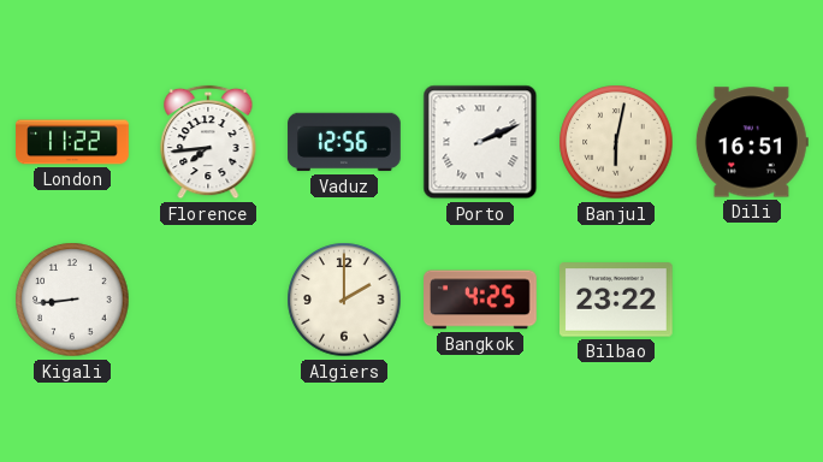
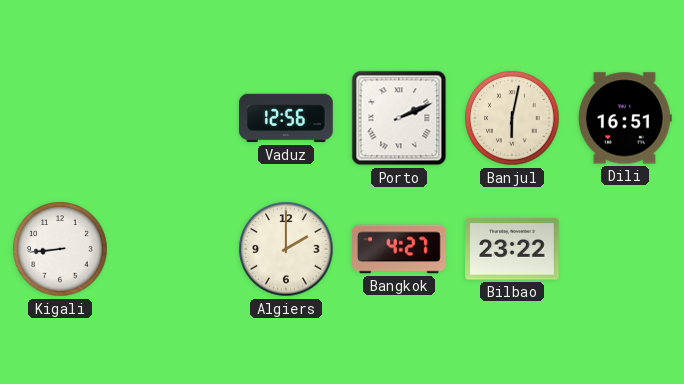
London: 11:22 -> none (72, 142)
Florence: 7:44 -> none (208, 142)
Bangkok: 4:25 -> 4:27 (399, 249)
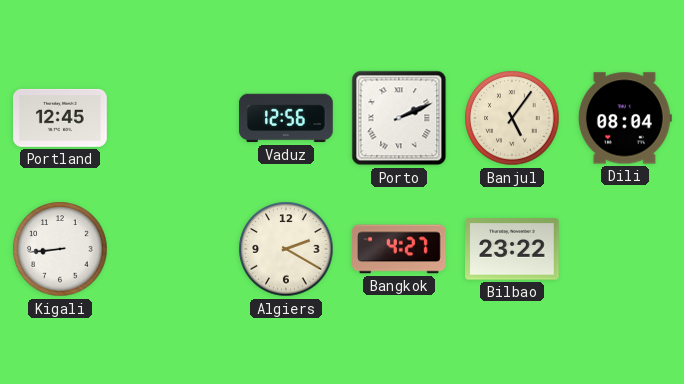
Portland: none -> 12:45 (60, 118)
Banjul: 6:02 -> 5:06 (512, 118)
Dili: 16:51 -> 08:04 (625, 118)
Algiers: 2:00 -> 2:20 (286, 249)
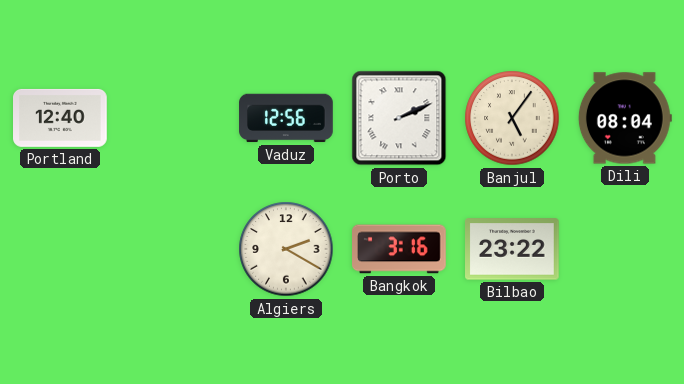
Portland: 12:45 -> 12:40 (60, 118)
Kigali: 8:44 -> none (60, 249)
Bangkok: 4:27 -> 3:16 (399, 249)
